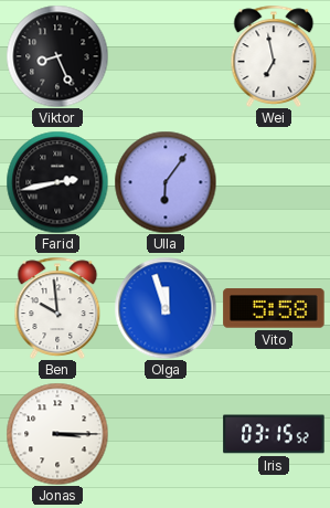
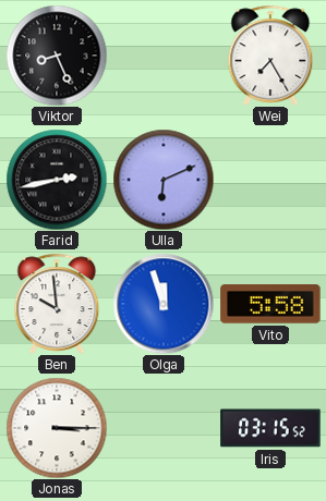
Wei: 6:58 -> 7:25 (270, 56)
Ulla: 6:06 -> 6:11 (164, 180)
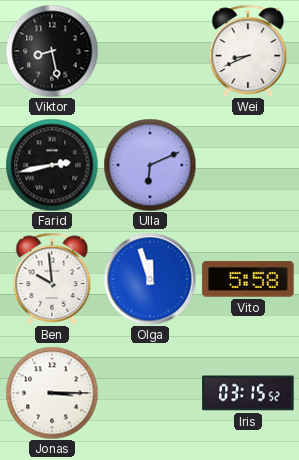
Viktor: 8:26 -> 8:28 (52, 51)
Wei: 7:25 -> 8:41 (248, 51)
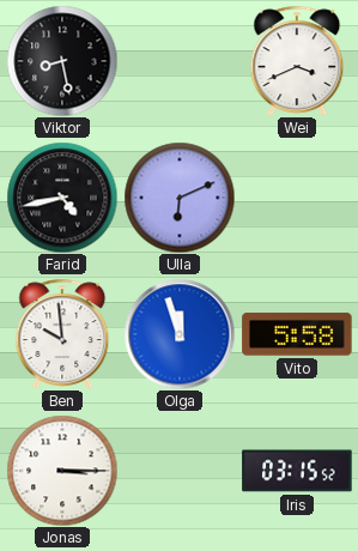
Wei: 8:41 -> 3:41 (297, 61)
Farid: 2:43 -> 4:43 (62, 198)
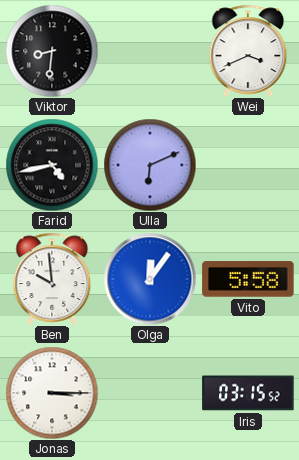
Viktor: 8:28 -> 8:31 (52, 51)
Olga: 11:57 -> 12:06 (150, 279)
